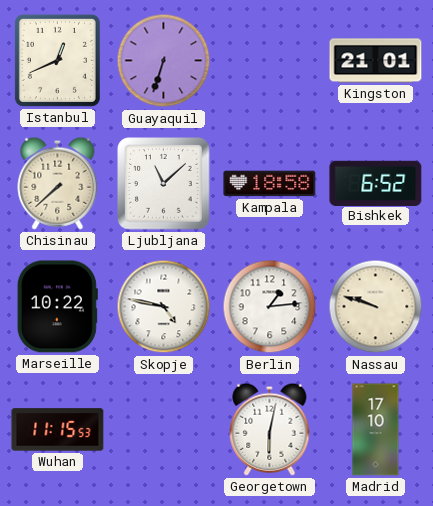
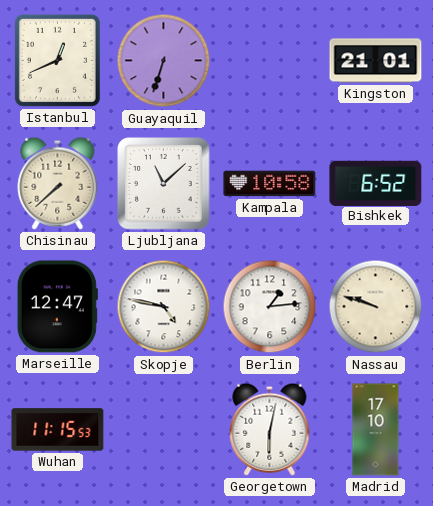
Kampala: 18:58 -> 10:58 (270, 184)
Marseille: 10:22 -> 12:47 (57, 307)
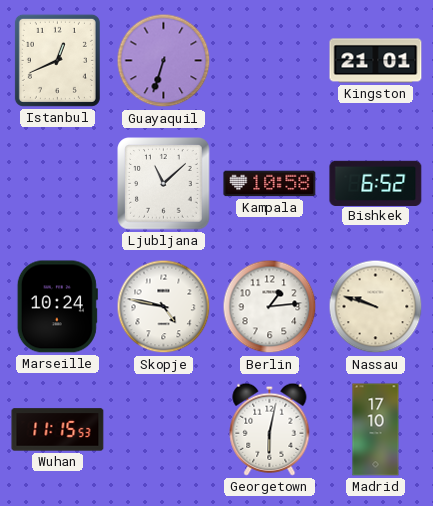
Chisinau: 7:38 -> none (58, 183)
Marseille: 12:47 -> 10:24 (57, 307)
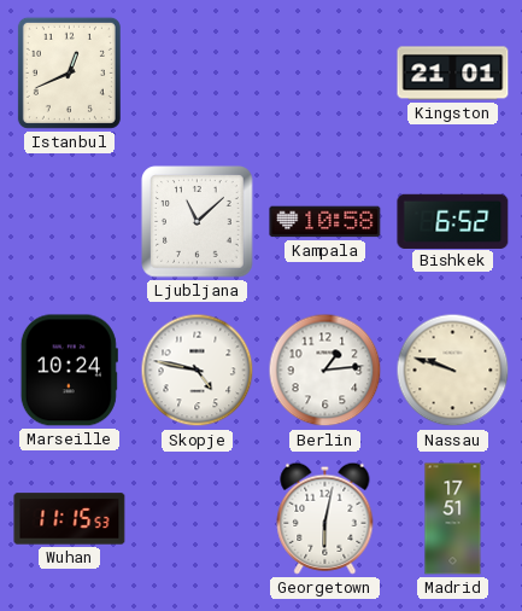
Guayaquil: 6:33 -> none (164, 61)
Madrid: 17:10 -> 17:51 (453, 519)
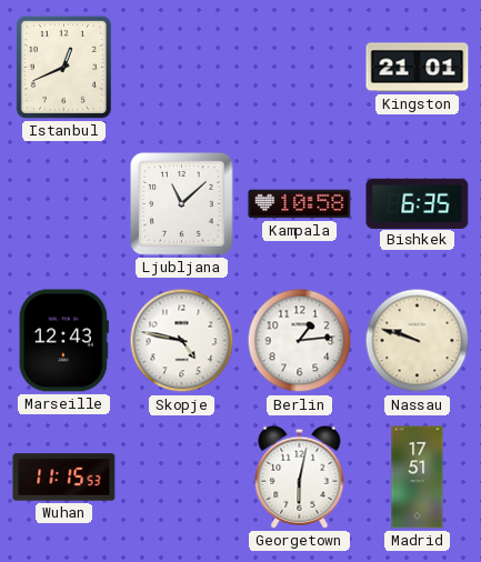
Bishkek: 6:52 -> 6:35 (418, 203)
Marseille: 10:24 -> 12:43 (63, 341)
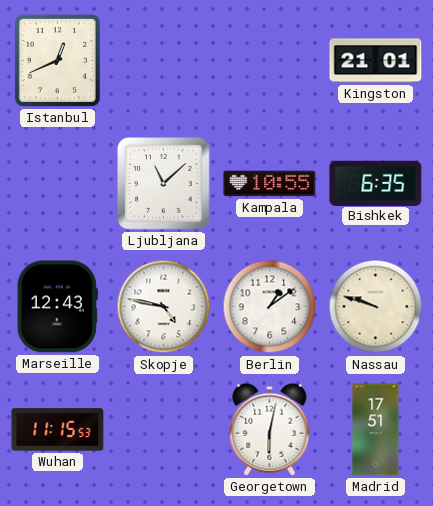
Kampala: 10:58 -> 10:55 (270, 184)
Berlin: 1:14 -> 1:09 (270, 307)
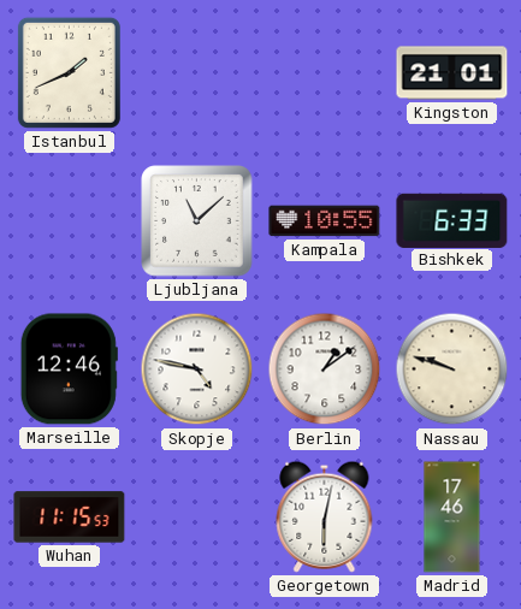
Istanbul: 12:41 -> 1:41 (69, 72)
Bishkek: 6:35 -> 6:33 (452, 220)
Marseille: 12:43 -> 12:46 (69, 369)
Madrid: 17:51 -> 17:46 (452, 518)
